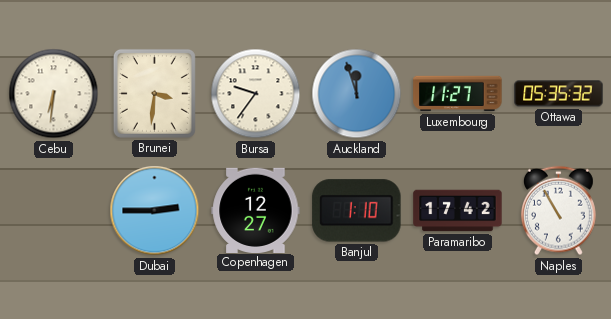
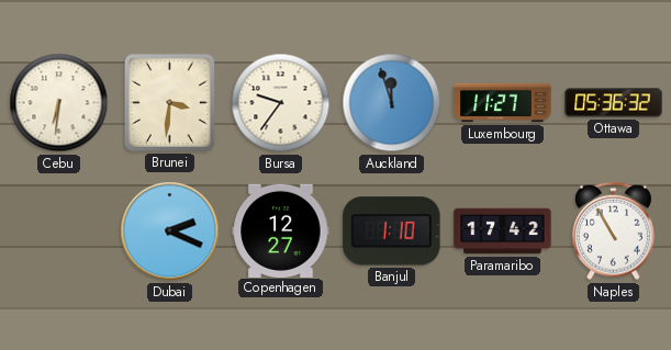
Ottawa: 05:35 -> 05:36 (614, 103)
Dubai: 2:45 -> 2:19 (170, 232)
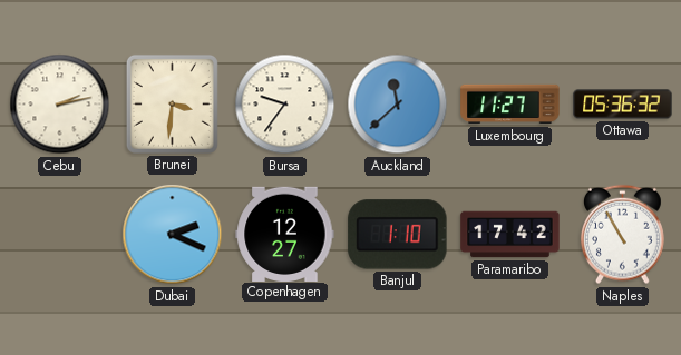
Cebu: 6:31 -> 2:13 (60, 105)
Auckland: 11:57 -> 11:38 (398, 105)
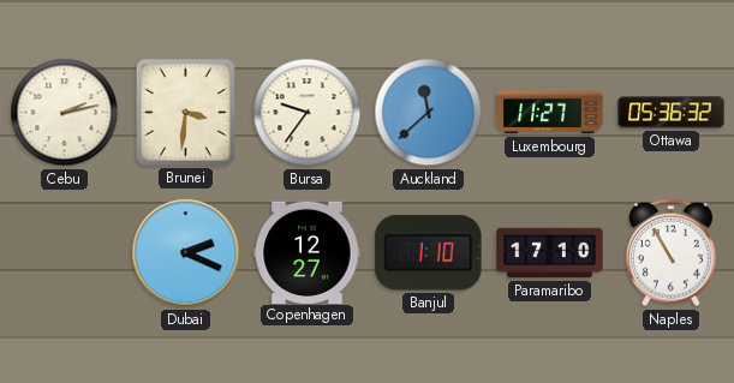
Paramaribo: 17:42 -> 17:10 (550, 253)
